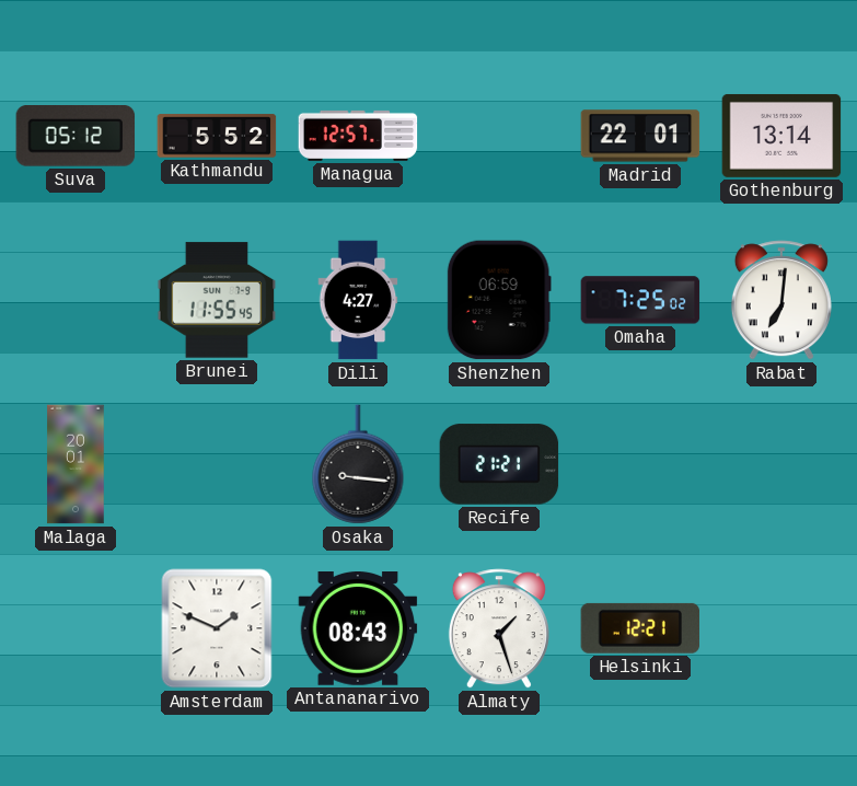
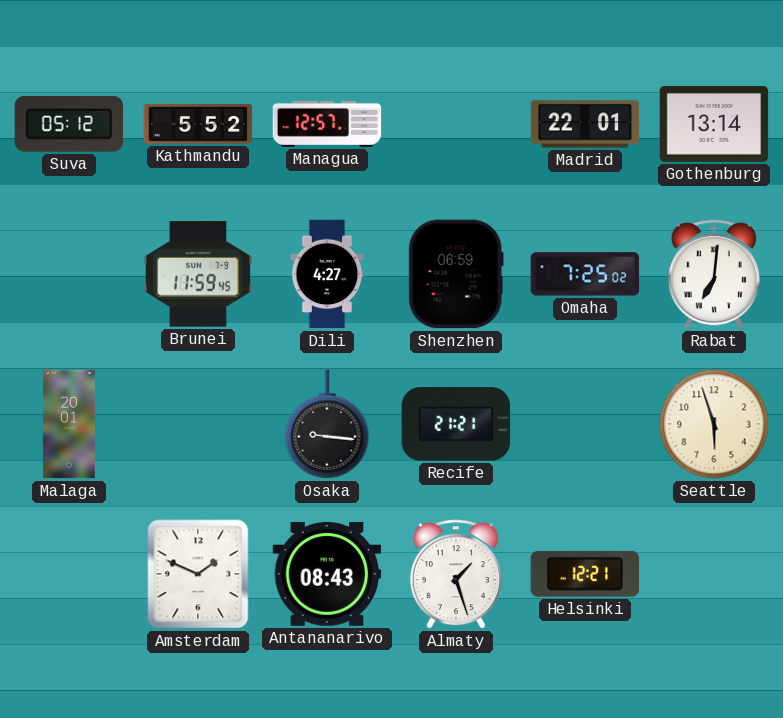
Brunei: 11:55 -> 11:59 (198, 274)
Seattle: none -> 5:57 (714, 424)
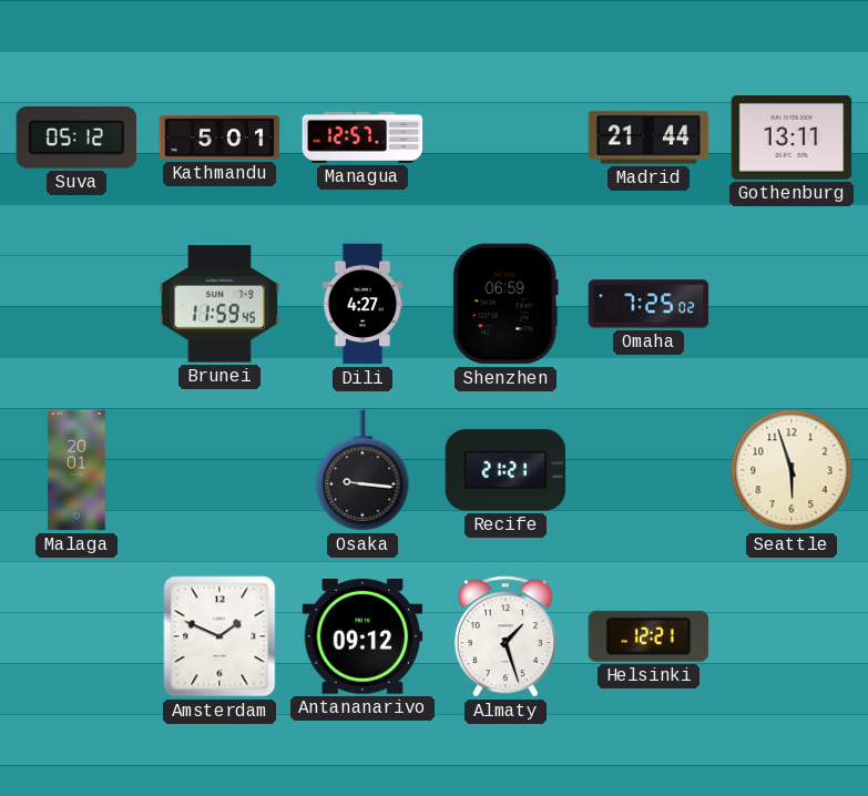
Kathmandu: 5:52 -> 5:01 (219, 137)
Madrid: 22:01 -> 21:44 (649, 137)
Gothenburg: 13:14 -> 13:11 (792, 137)
Rabat: 7:01 -> none (714, 274)
Antananarivo: 08:43 -> 09:12 (362, 637)
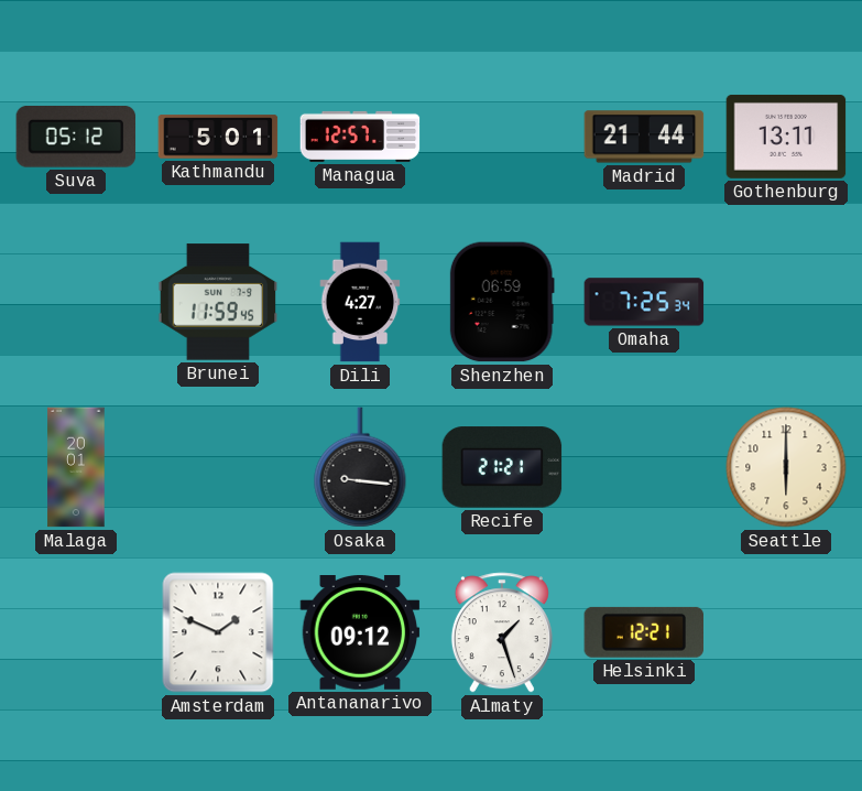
Omaha: 7:25:02 -> 7:25:34 (644, 302)
Seattle: 5:57 -> 6:00 (786, 467)
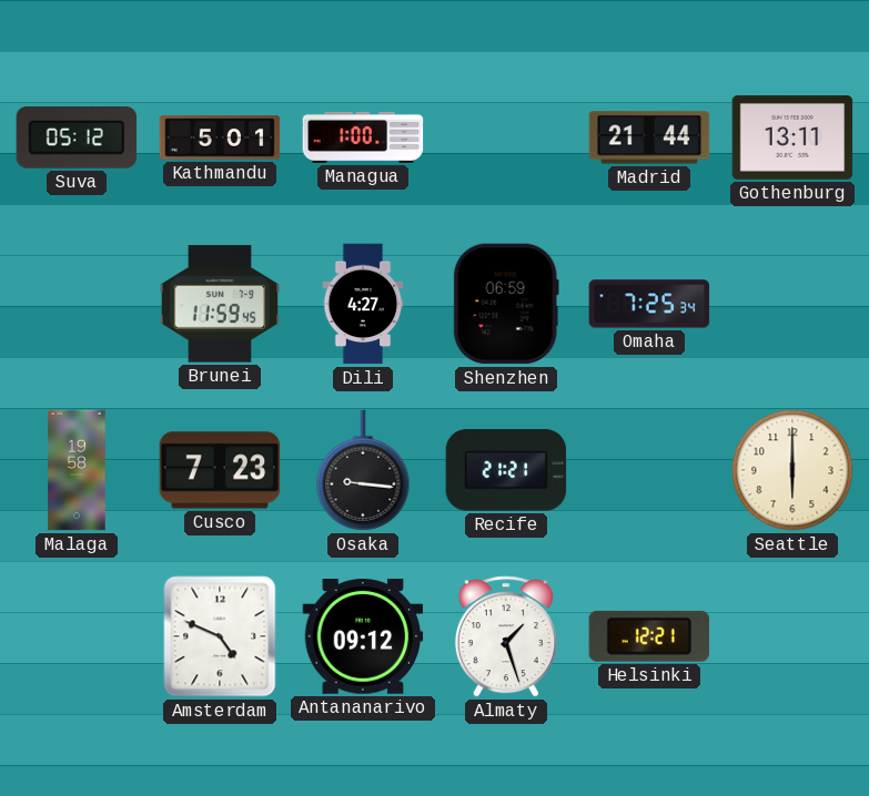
Managua: 12:57 -> 1:00 (363, 137)
Malaga: 20:01 -> 19:58 (77, 470)
Cusco: none -> 7:23 (220, 470)
Amsterdam: 1:49 -> 4:49 (220, 636)
